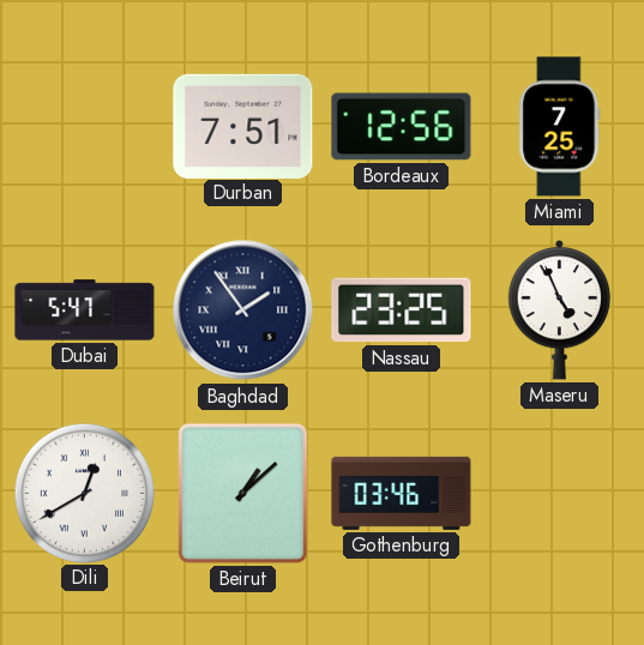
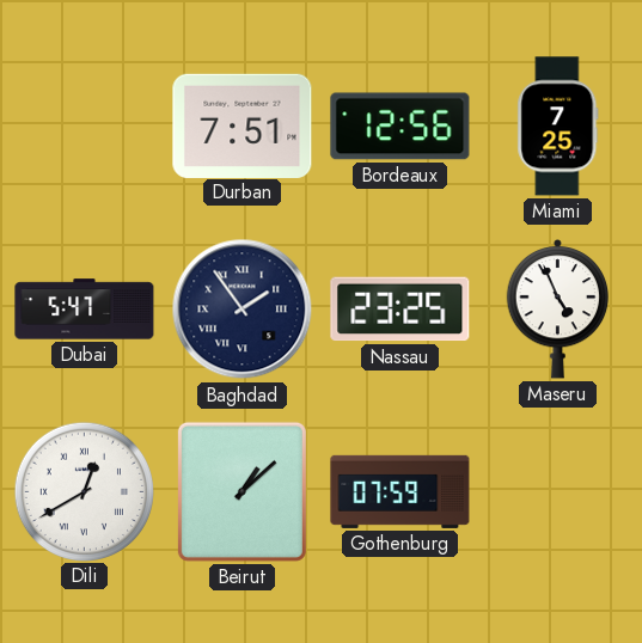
Gothenburg: 03:46 -> 07:59 (401, 491)
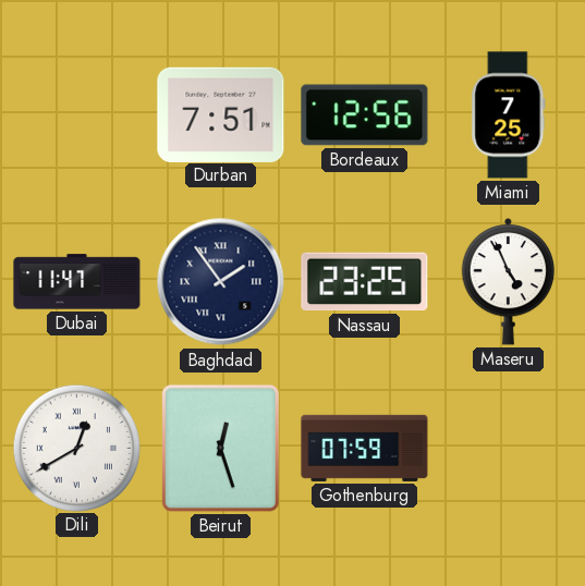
Dubai: 5:47 -> 11:47 (77, 282)
Beirut: 1:08 -> 12:27 (220, 448)
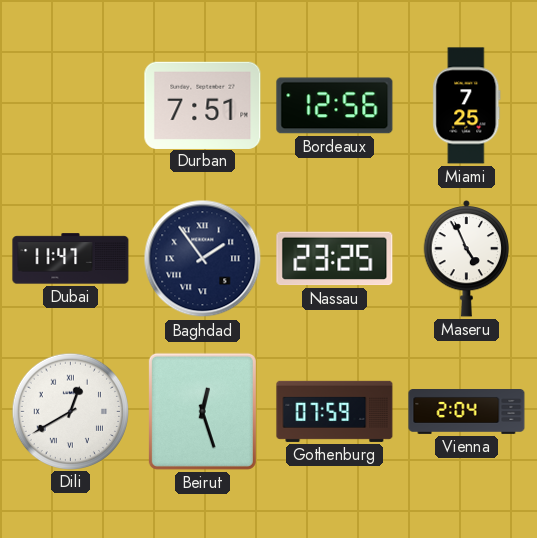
Vienna: none -> 2:04 (467, 412)
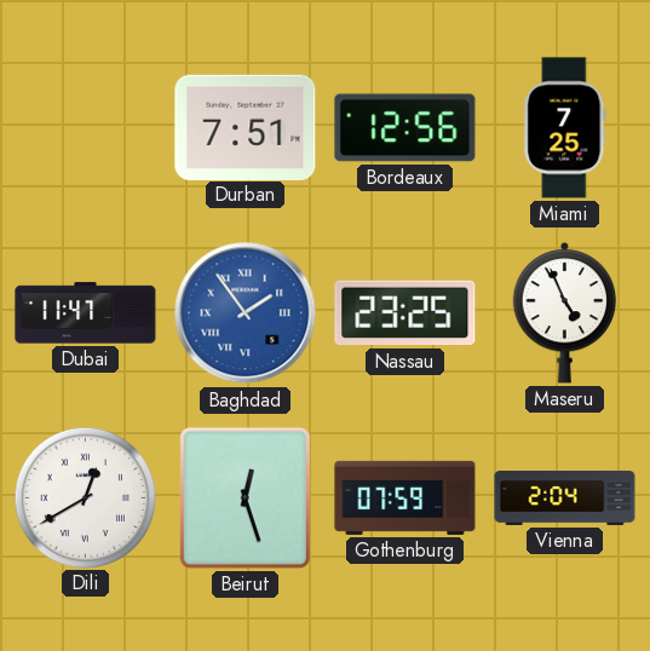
Baghdad dial: navy -> blue (246, 313)
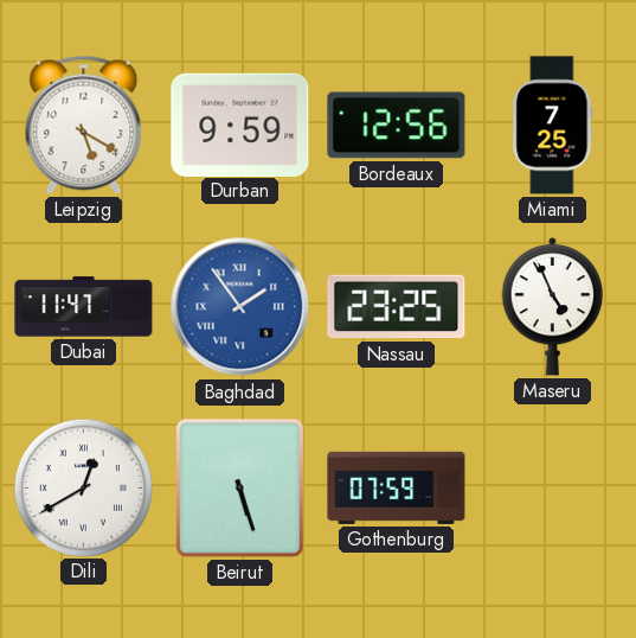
Leipzig: none -> 5:20 (84, 125)
Durban: 7:51 -> 9:59 (240, 125)
Beirut: 12:27 -> 5:27 (239, 487)
Vienna: 2:04 -> none (565, 499)
